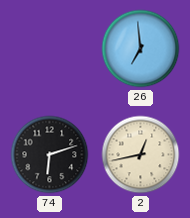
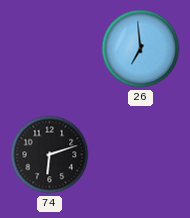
2: 12:43 -> none (141, 155)
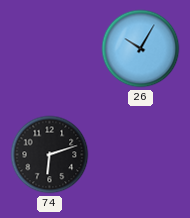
26: 6:59 -> 10:05 (141, 49)
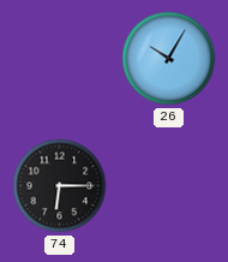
74: 6:12 -> 6:15 (60, 186)
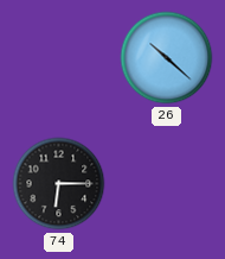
26: 10:05 -> 10:22 (167, 58)
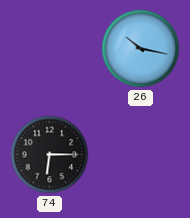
26: 10:22 -> 10:17 (141, 49)
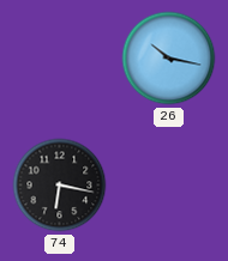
74: 6:15 -> 6:17 (60, 186)
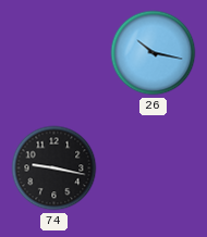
74: 6:17 -> 9:17 (54, 169)
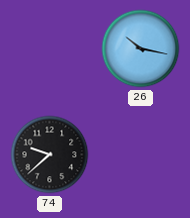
74: 9:17 -> 9:38 (50, 155)
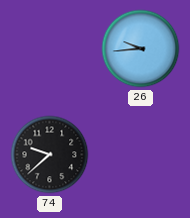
26: 10:17 -> 9:44 (141, 49)
